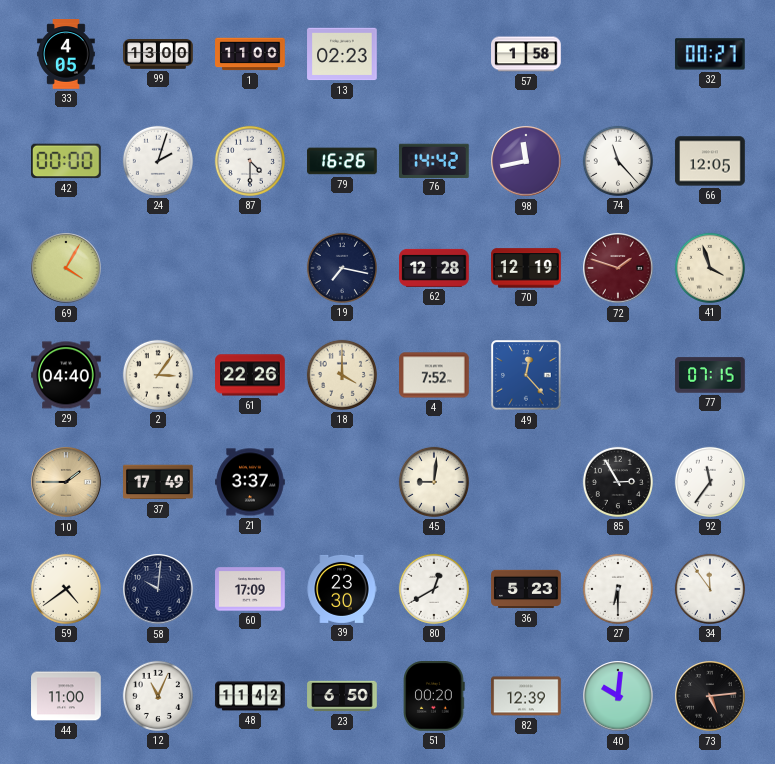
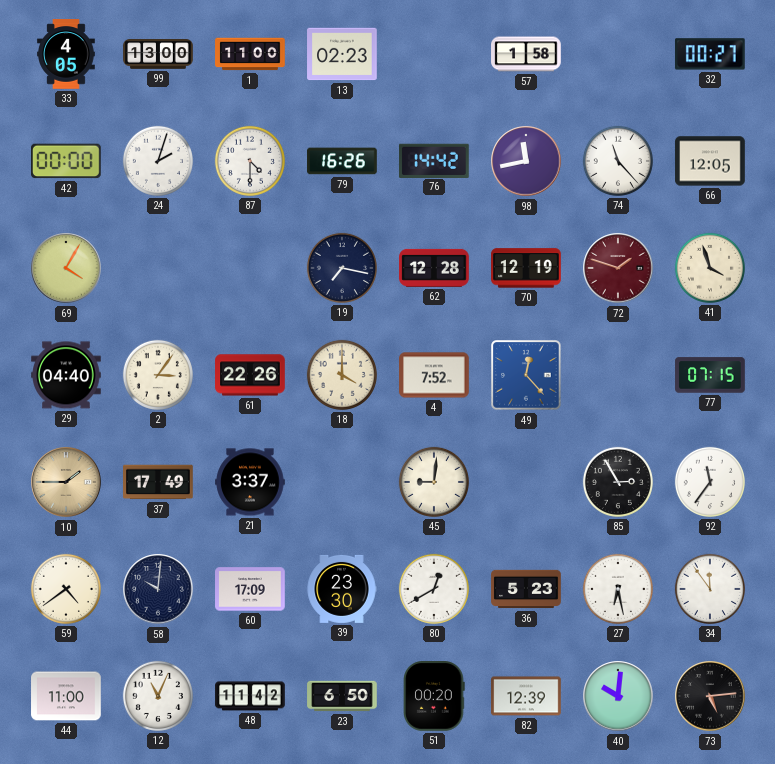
27: 6:30 -> 6:28 (618, 589)
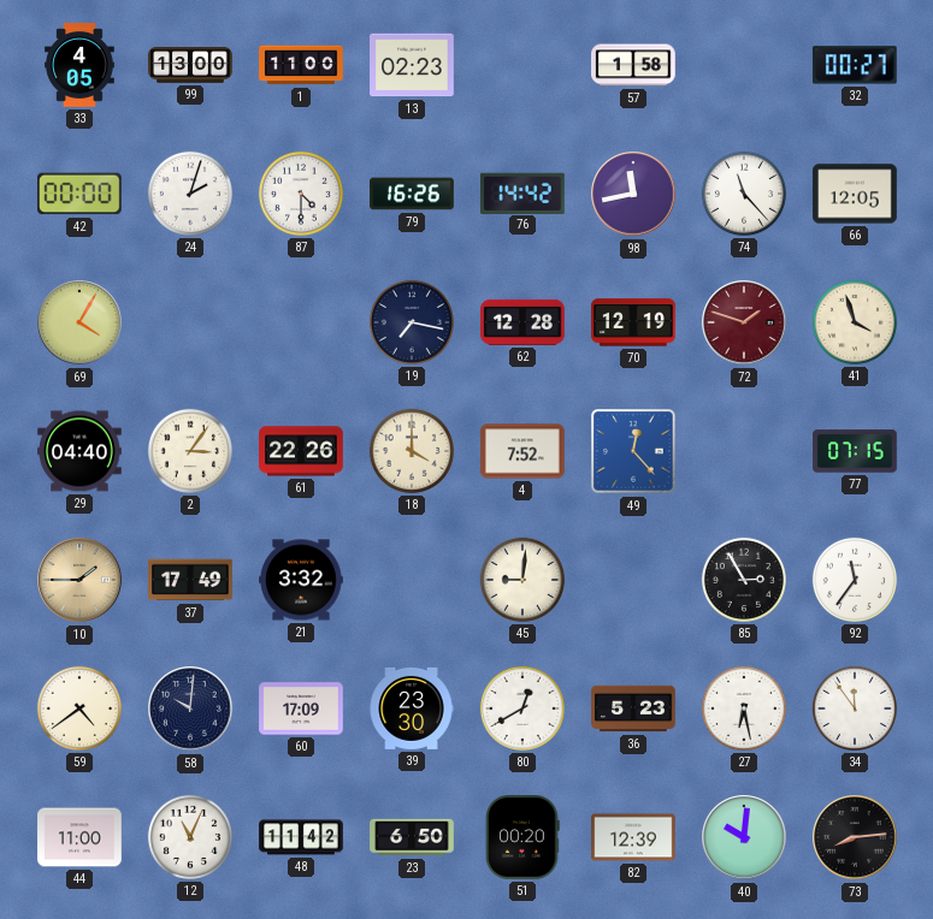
21: 3:37 -> 3:32 (301, 580)
73: 5:14 -> 8:14 (855, 837)
